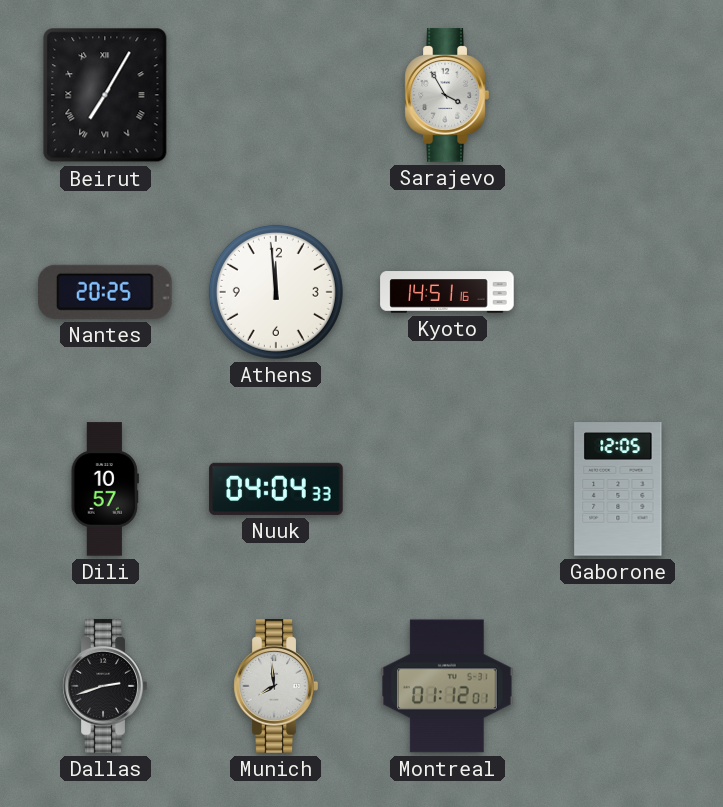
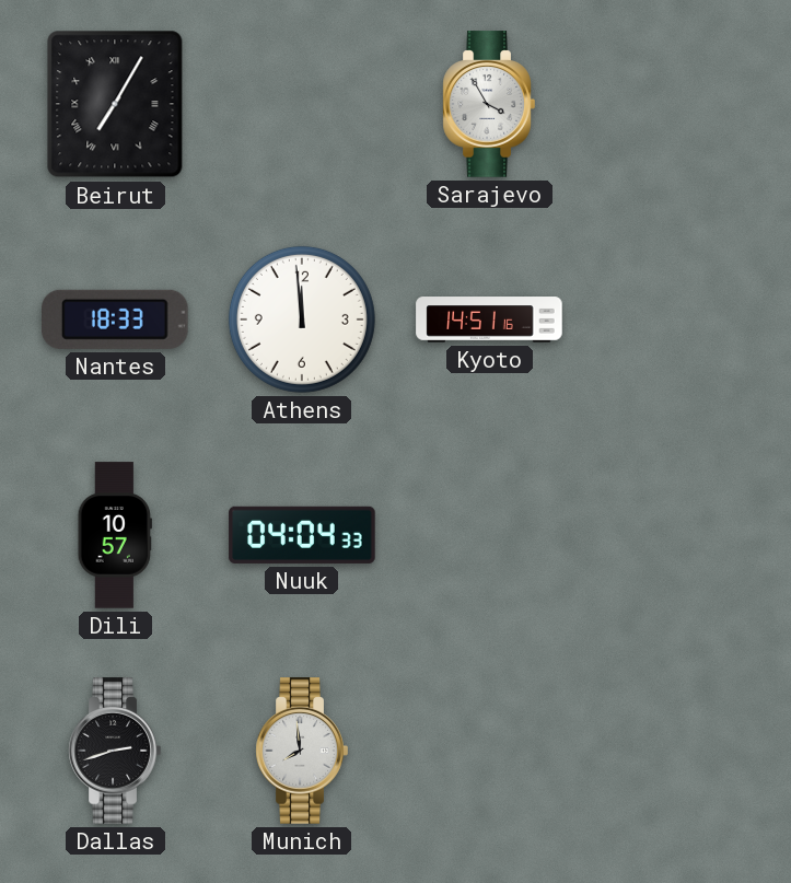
Nantes: 20:25 -> 18:33 (116, 319)
Gaborone: 12:05 -> none (618, 489)
Montreal: 01:12 -> none (447, 686)
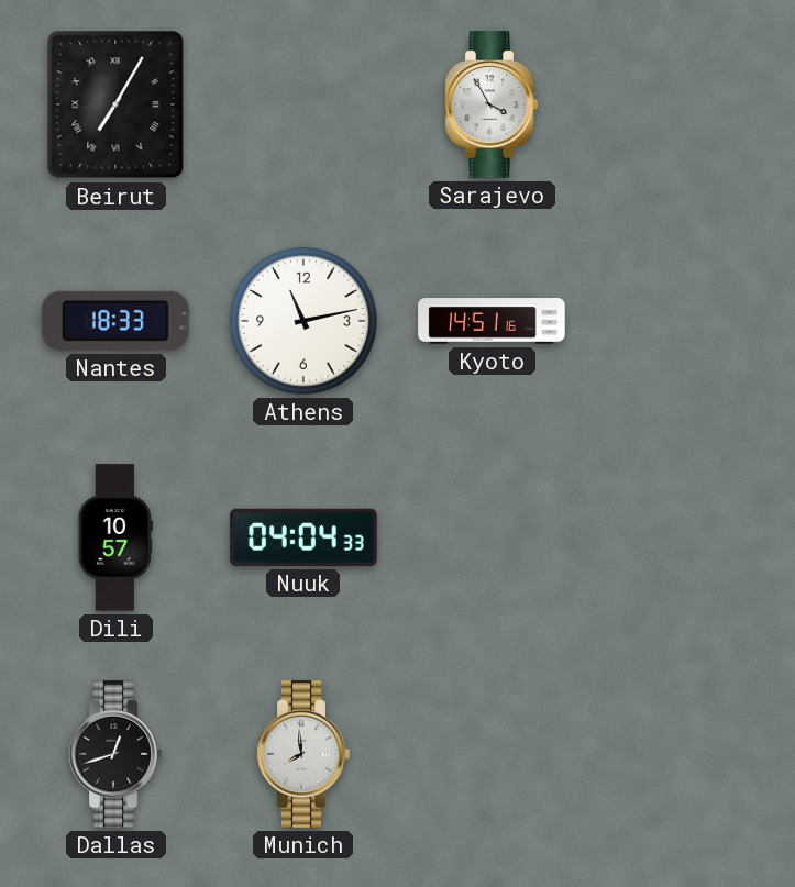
Athens: 11:59 -> 11:13 (303, 321)
Dallas: 2:42 -> 12:42 (115, 754)
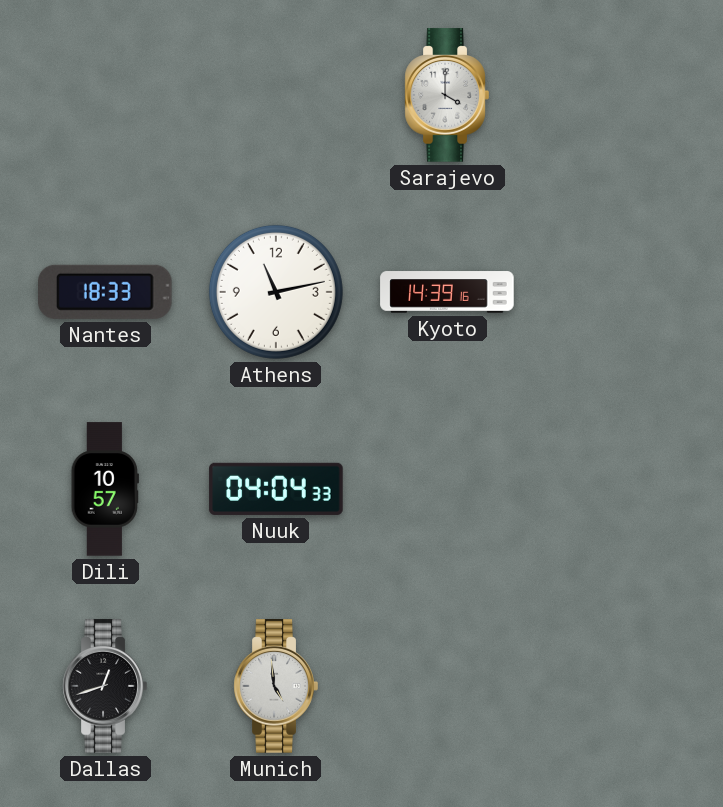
Beirut: 7:05 -> none (115, 104)
Sarajevo: 3:55 -> 4:00 (447, 95)
Kyoto: 14:51 -> 14:39 (447, 292)
Munich: 7:59 -> 4:59 (276, 686)
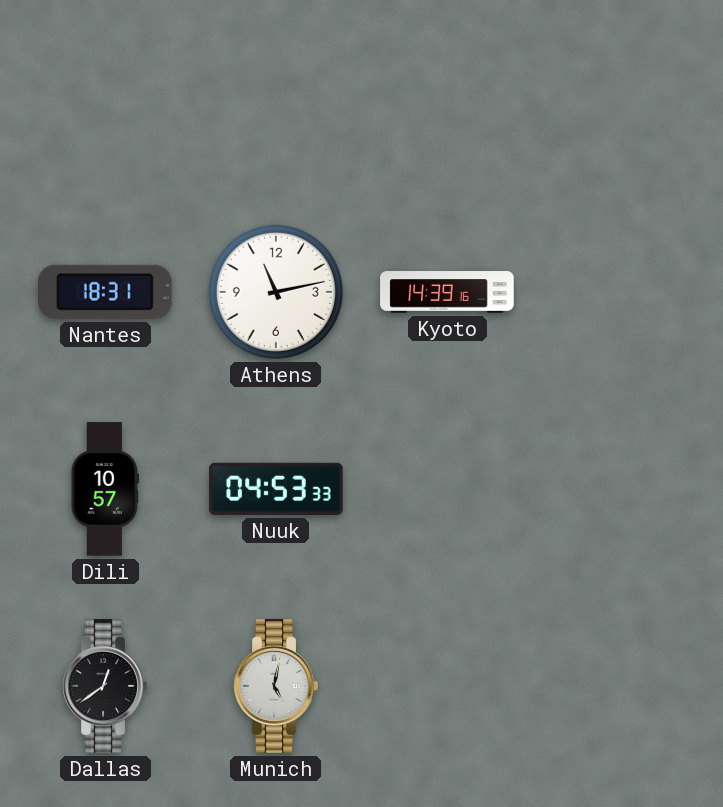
Sarajevo: 4:00 -> none (447, 95)
Nantes: 18:33 -> 18:31 (106, 292)
Nuuk: 04:04 -> 04:53 (276, 489)
Dallas: 12:42 -> 12:39 (105, 686)
Munich: 4:59 -> 5:02 (276, 686)
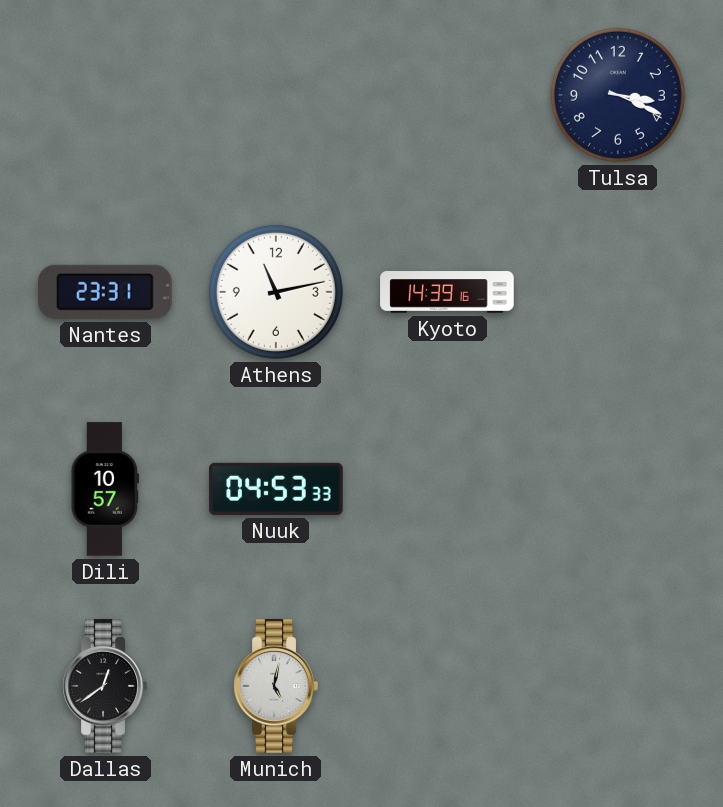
Tulsa: none -> 3:19 (618, 95)
Nantes: 18:31 -> 23:31 (106, 292)
